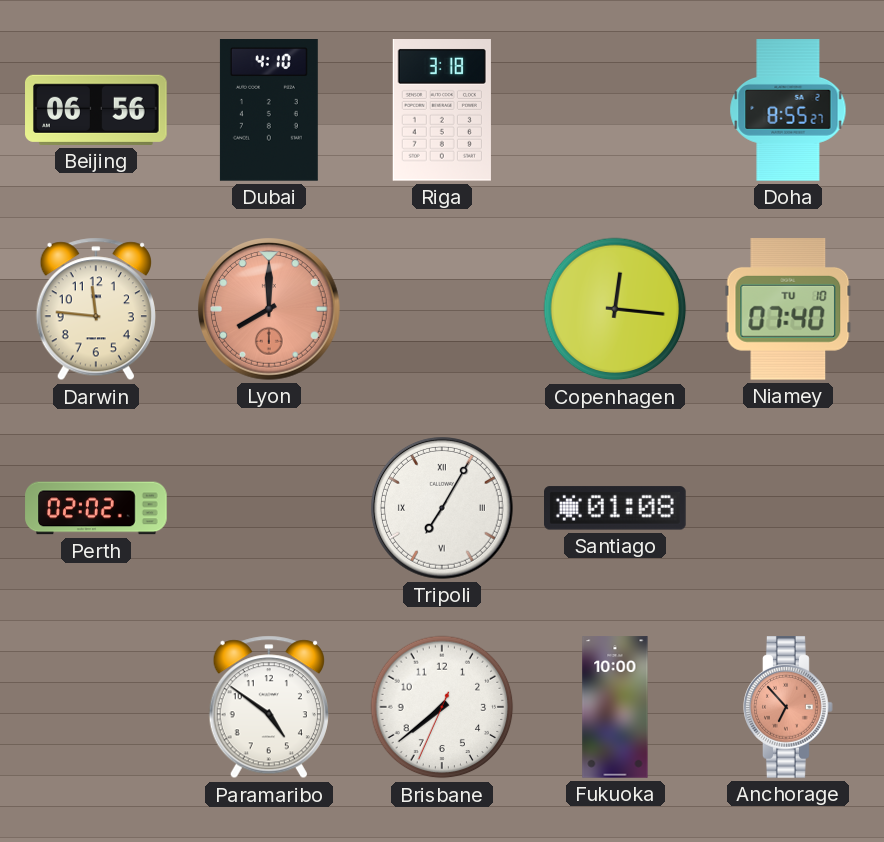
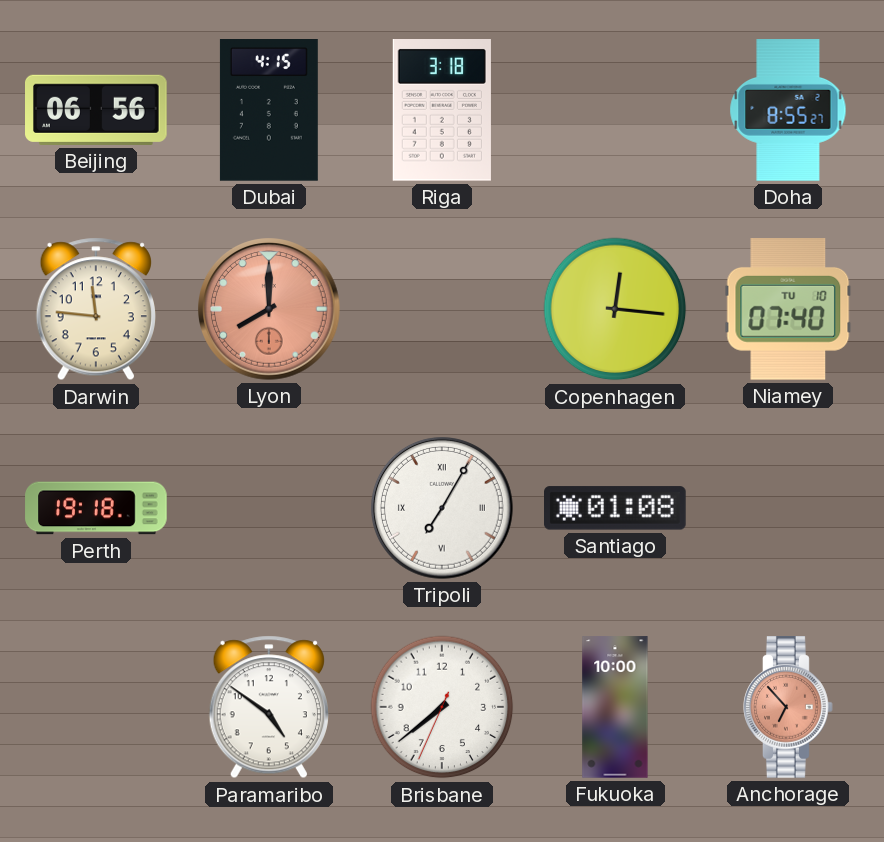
Dubai: 4:10 -> 4:15 (269, 111)
Perth: 02:02 -> 19:18 (96, 508)
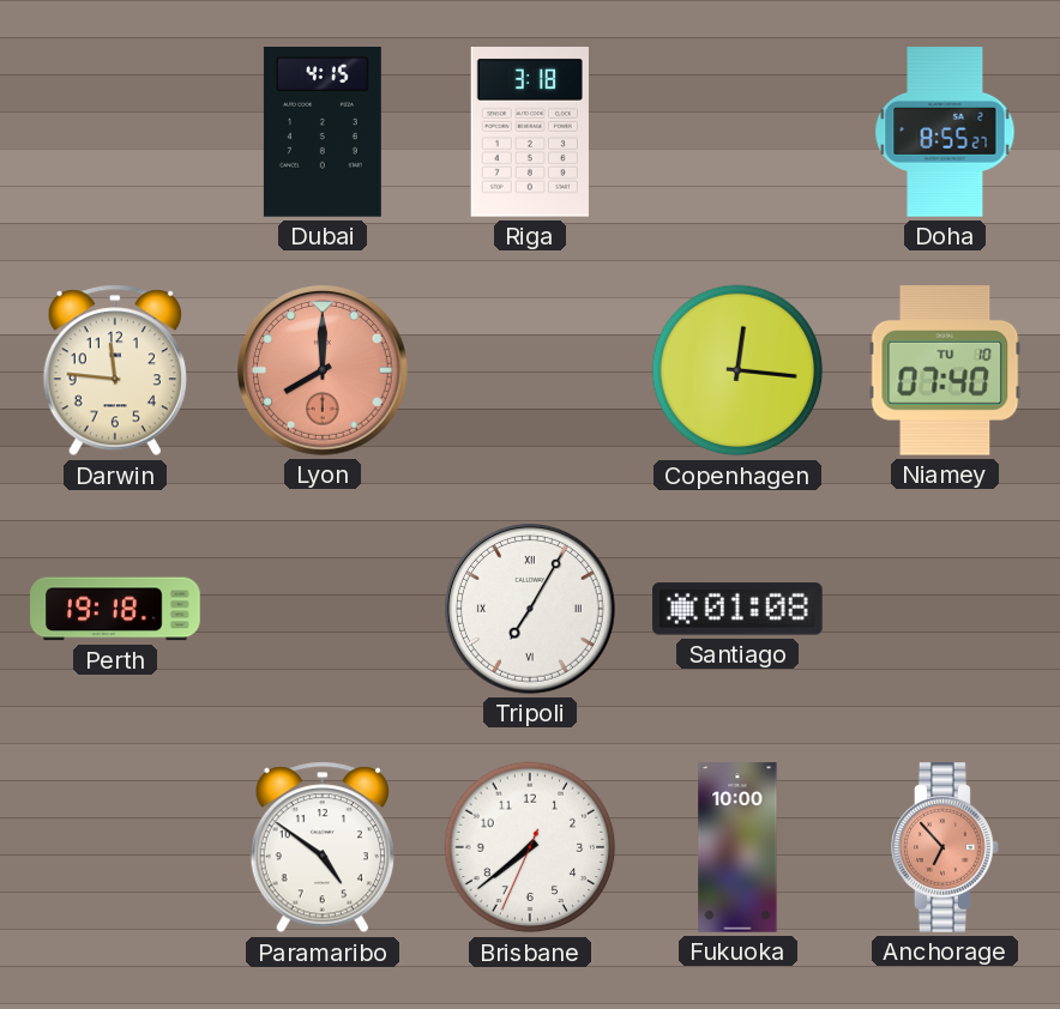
Beijing: 06:56 -> none (97, 110)
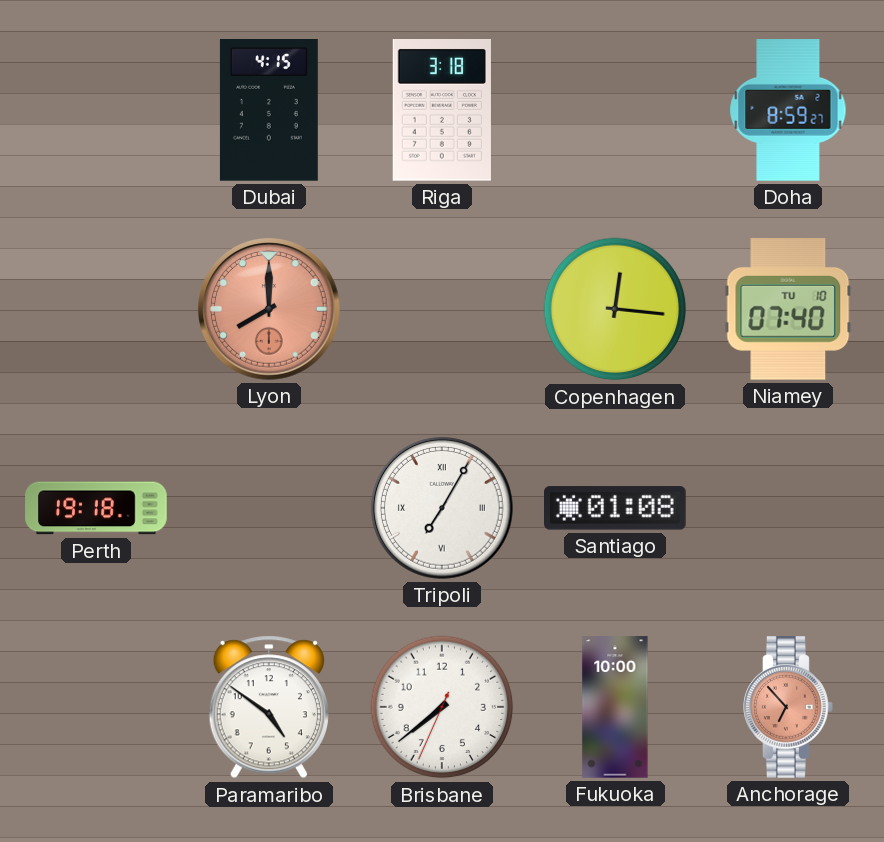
Doha: 8:55 -> 8:59 (788, 110)
Darwin: 11:46 -> none (115, 370)
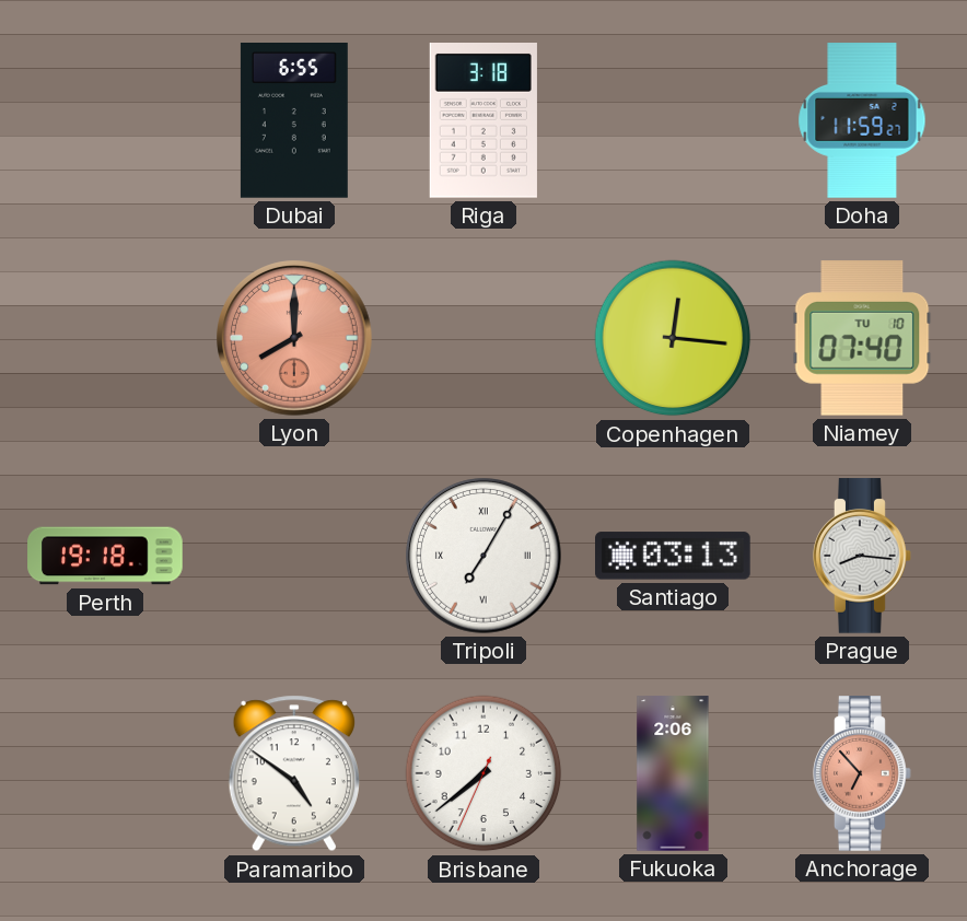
Dubai: 4:15 -> 6:55 (294, 121)
Doha: 8:59 -> 11:59 (862, 120)
Santiago: 01:08 -> 03:13 (674, 556)
Prague: none -> 8:16 (862, 556)
Fukuoka: 10:00 -> 2:06 (673, 773)
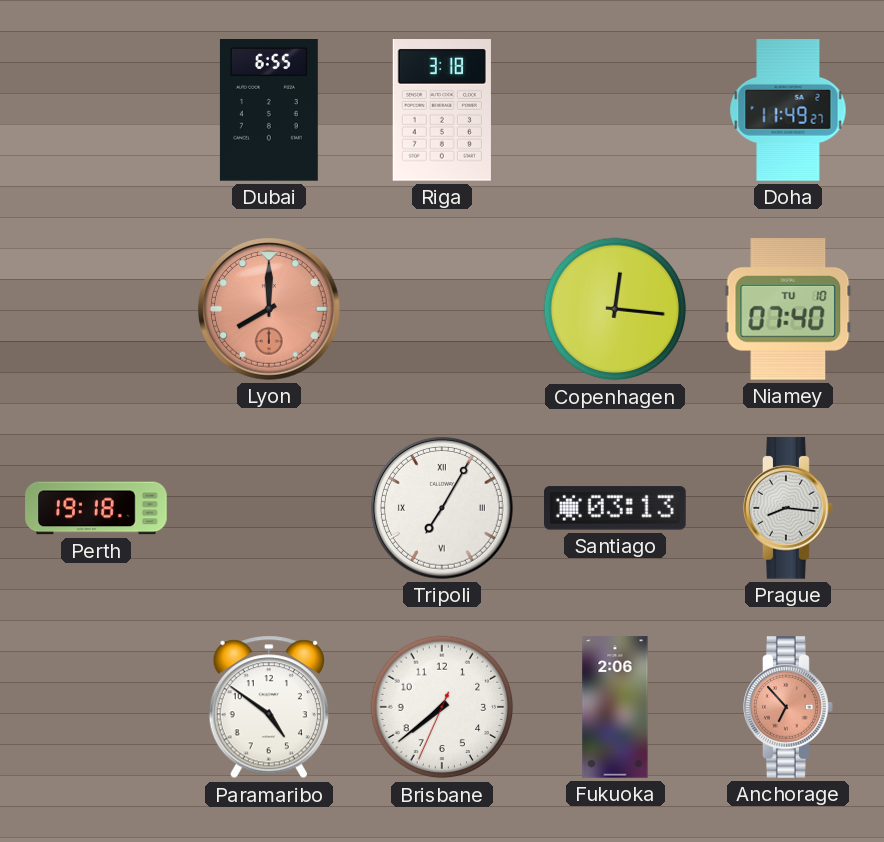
Doha: 11:59 -> 11:49 (788, 110)
